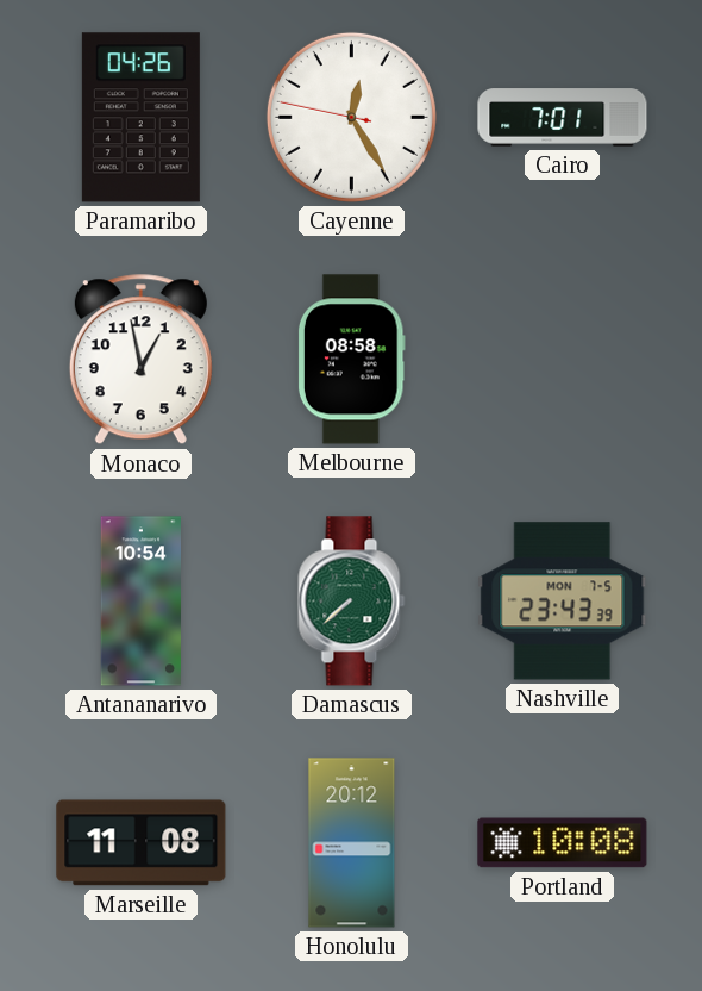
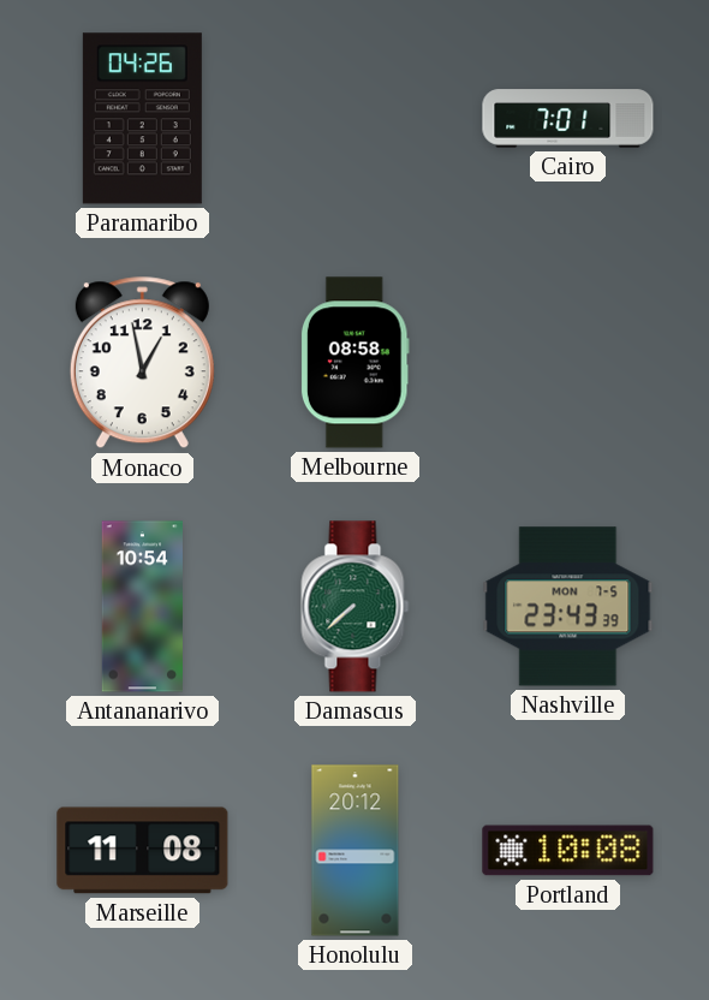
Cayenne: 12:24 -> none (351, 117)
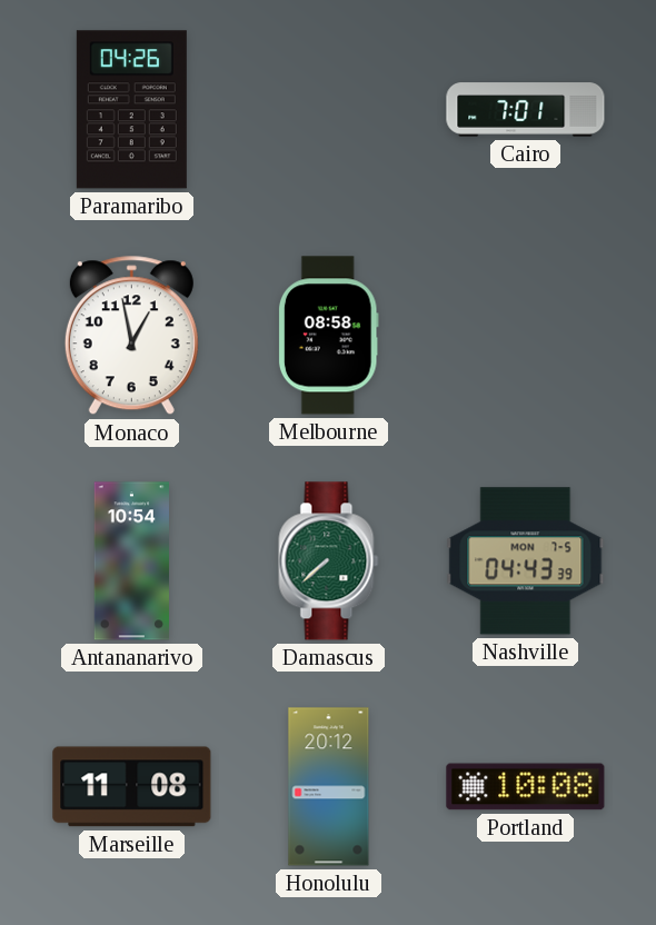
Nashville: 23:43 -> 04:43 (526, 561)
